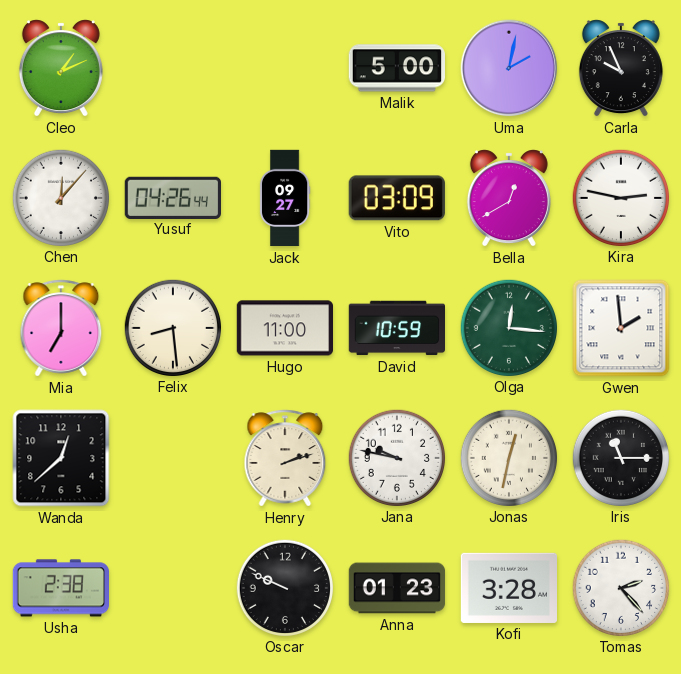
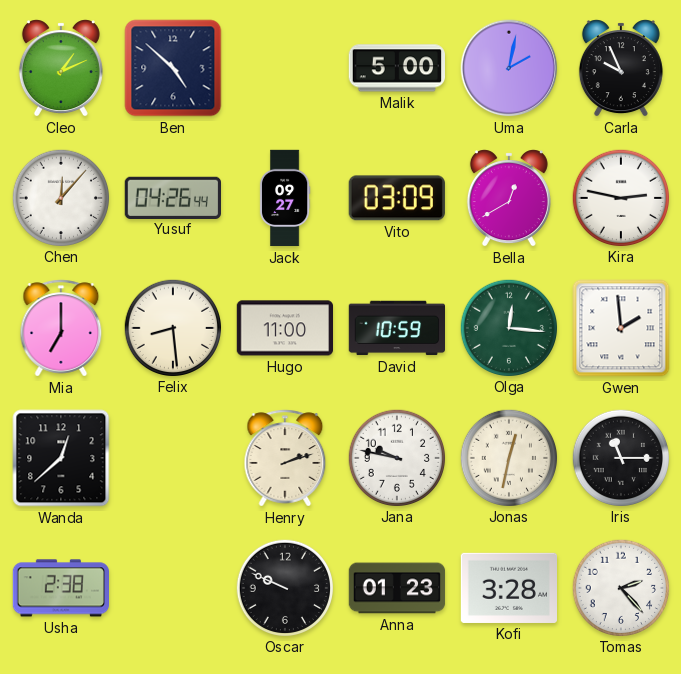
Ben: none -> 4:52 (173, 68)
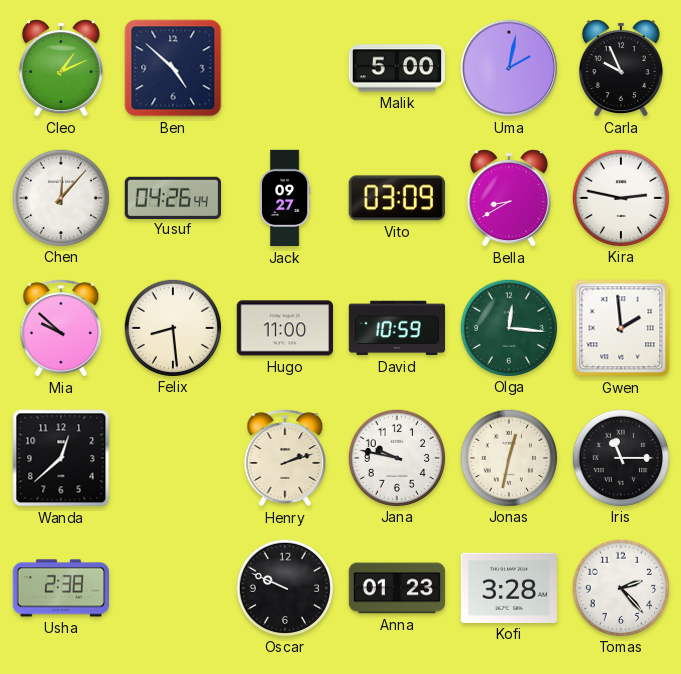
Bella: 12:40 -> 8:40 (509, 198)
Mia: 7:00 -> 9:52 (61, 328)
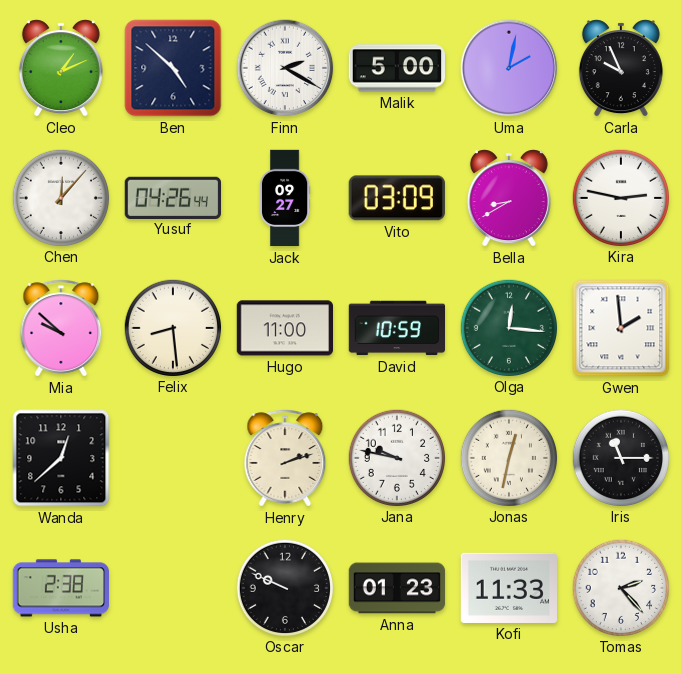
Finn: none -> 2:20 (285, 68)
Kofi: 3:28 -> 11:33 (508, 588)
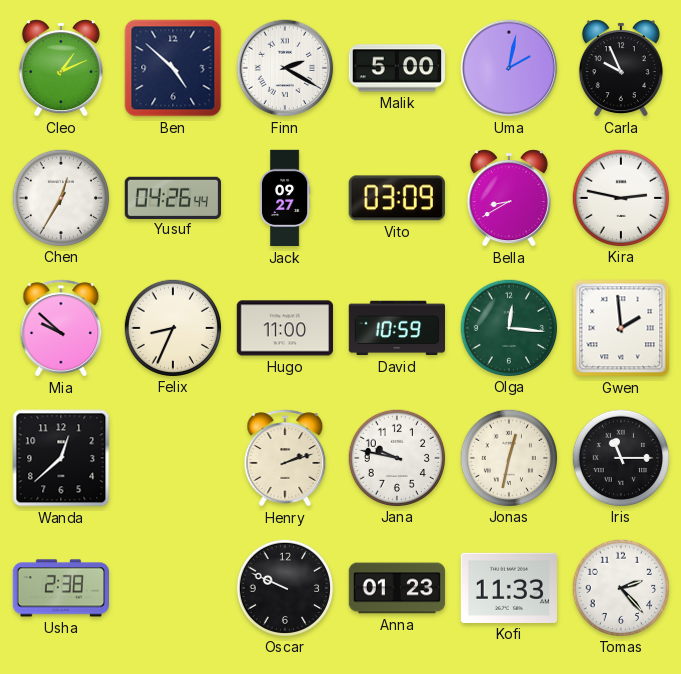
Chen: 12:07 -> 12:35 (60, 197)
Felix: 8:29 -> 8:34 (172, 327)
